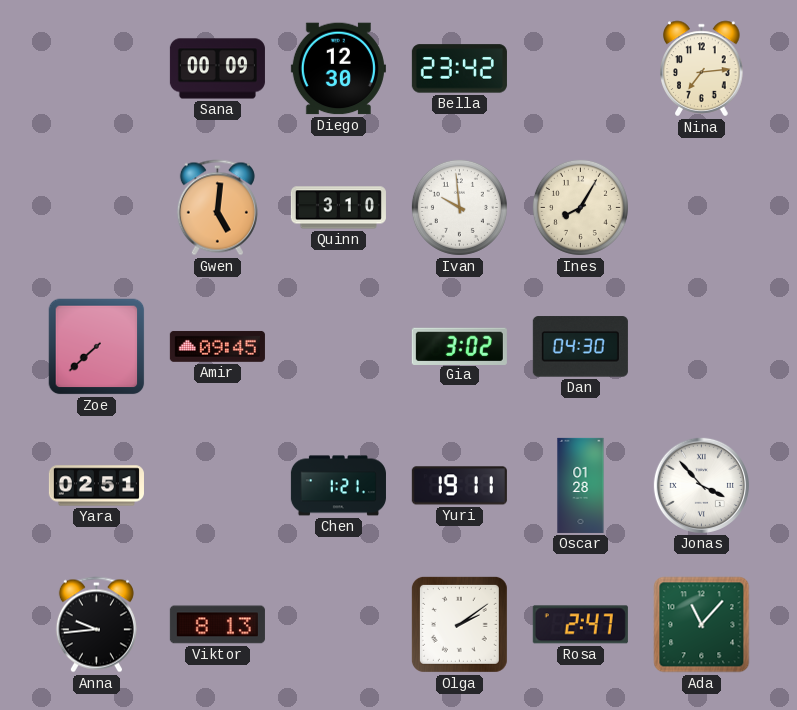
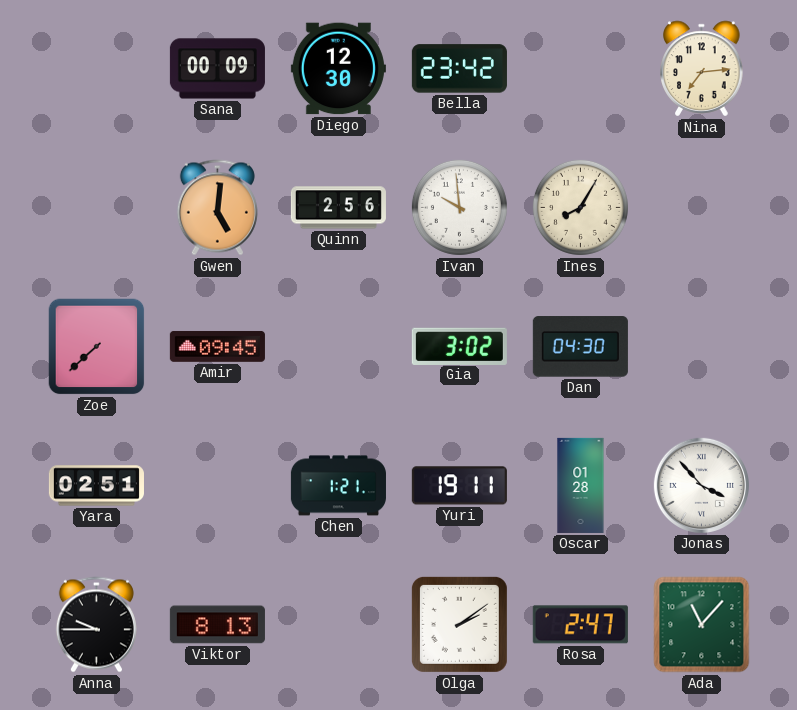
Quinn: 3:10 -> 2:56 (338, 208)
Anna: 9:44 -> 9:45 (96, 625)
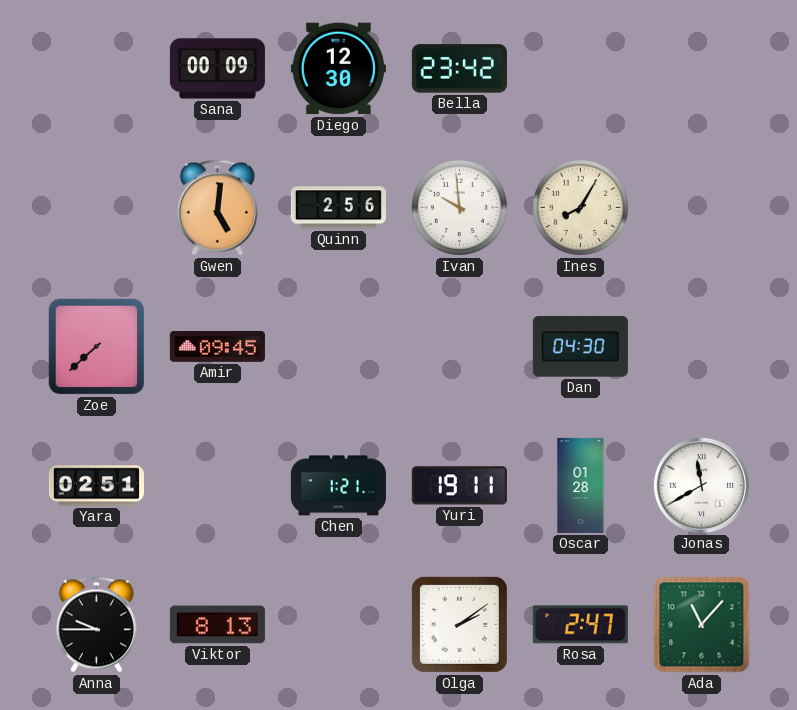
Nina: 7:14 -> none (702, 69)
Gia: 3:02 -> none (459, 346)
Jonas: 3:53 -> 11:40 (701, 485)
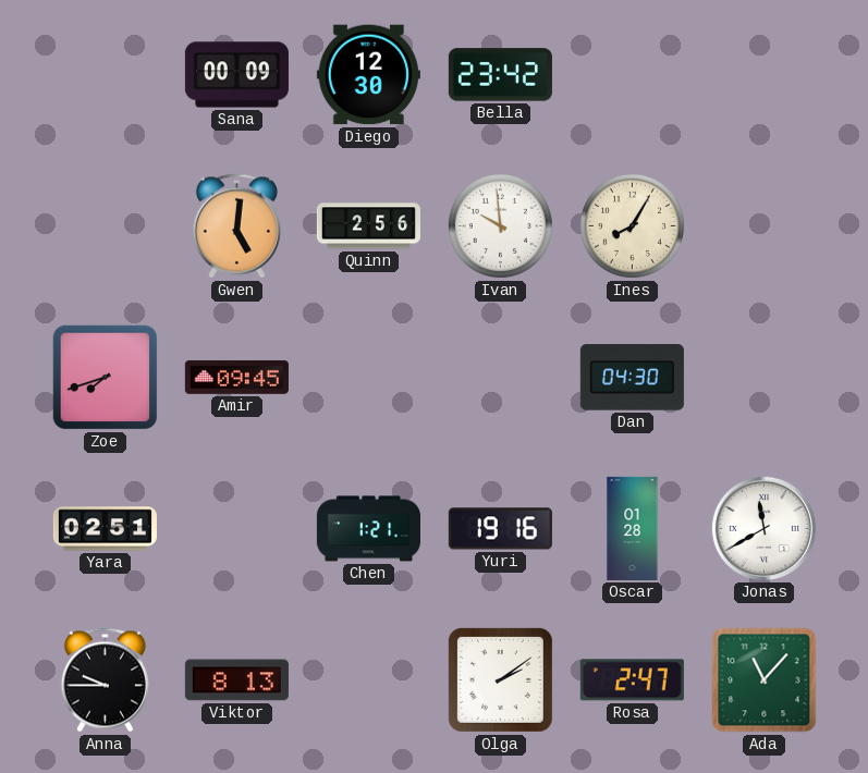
Zoe: 7:38 -> 7:42 (106, 378)
Yuri: 19:11 -> 19:16 (500, 529)
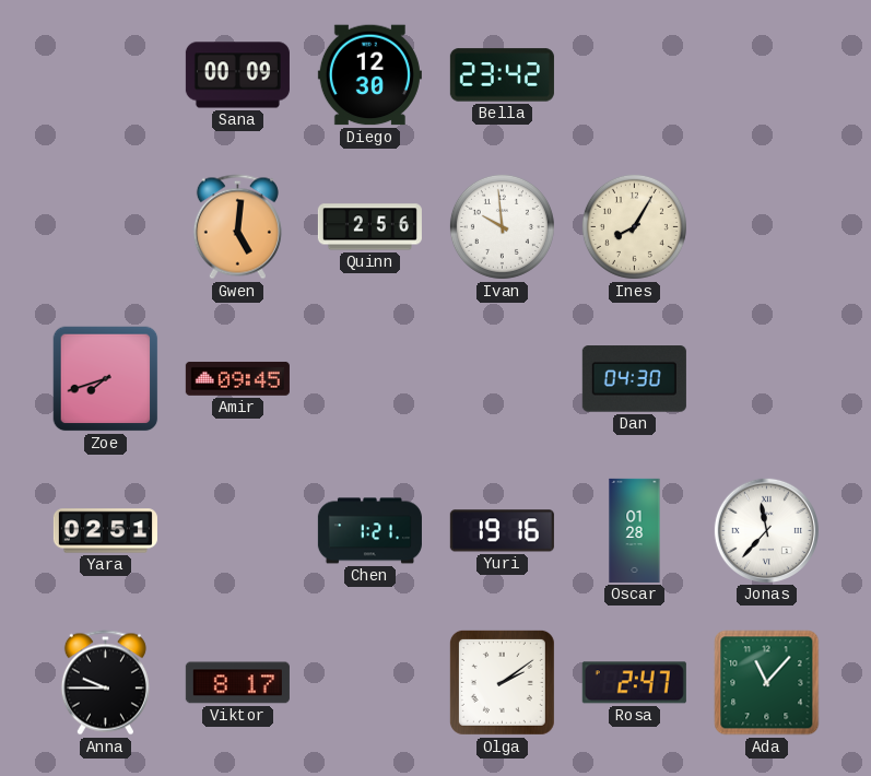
Jonas: 11:40 -> 11:37 (766, 530)
Viktor: 8:13 -> 8:17 (237, 683)
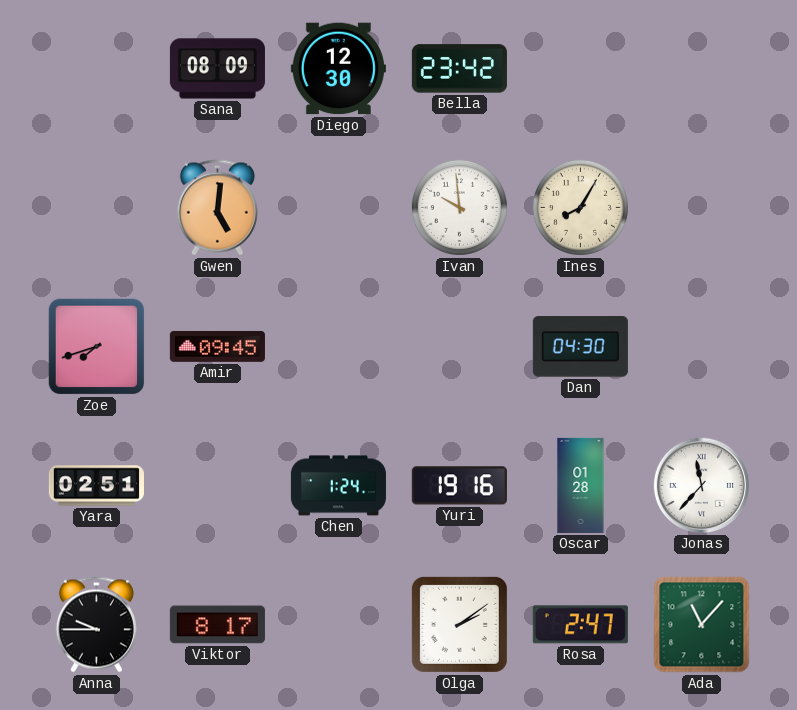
Sana: 00:09 -> 08:09 (217, 69)
Quinn: 2:56 -> none (369, 227)
Chen: 1:21 -> 1:24 (338, 486)
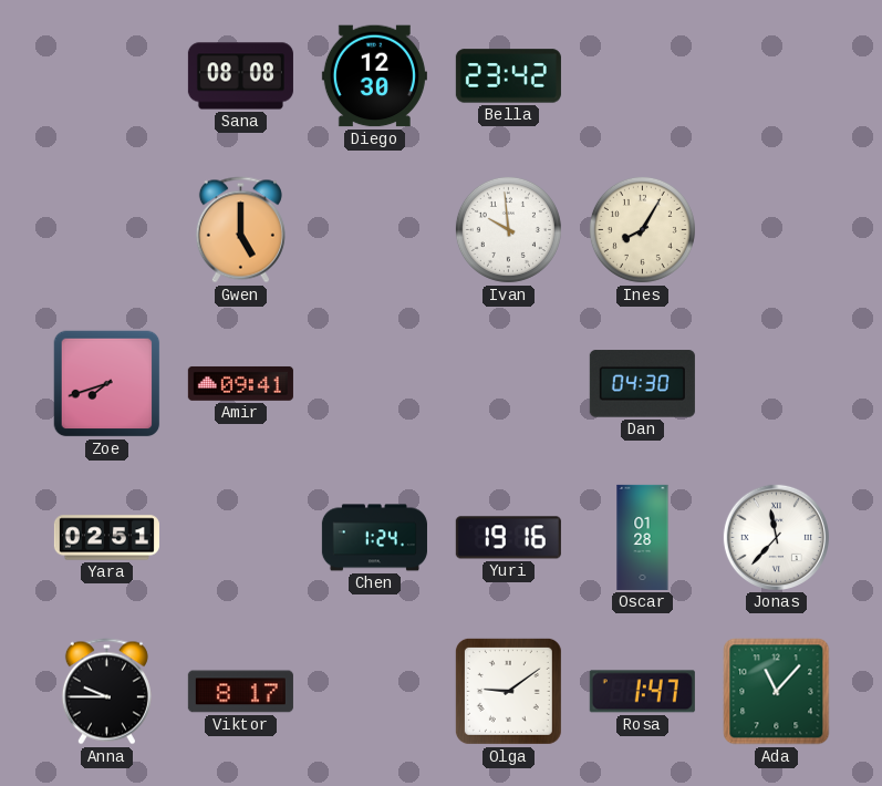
Sana: 08:09 -> 08:08 (240, 76)
Gwen: 5:01 -> 5:00 (240, 230)
Amir: 09:45 -> 09:41 (240, 383)
Olga: 2:09 -> 9:09 (508, 691)
Rosa: 2:47 -> 1:47 (642, 692)
